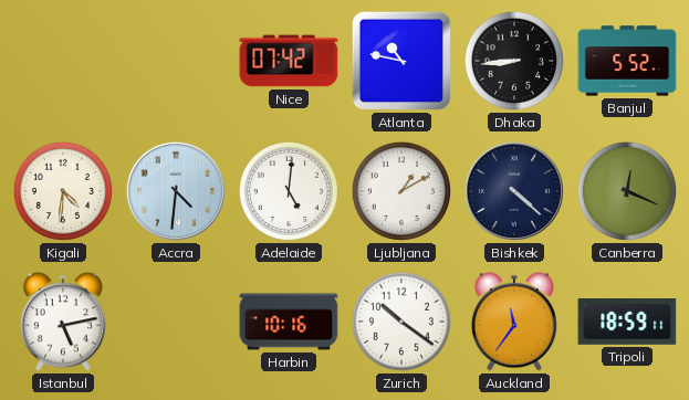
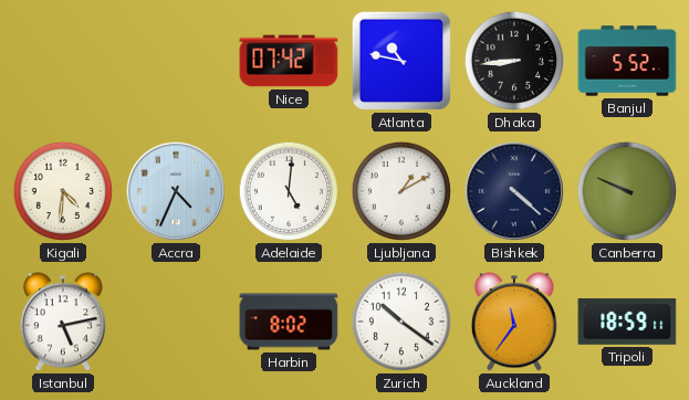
Accra: 4:31 -> 4:34 (176, 191)
Canberra: 12:19 -> 9:49 (627, 191)
Harbin: 10:16 -> 8:02 (289, 322)
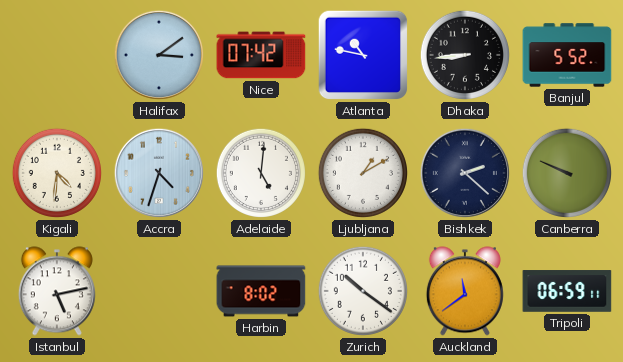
Halifax: none -> 3:09 (159, 55)
Accra: 4:34 -> 4:33 (159, 173)
Bishkek: 4:22 -> 2:22 (465, 173)
Auckland: 11:36 -> 11:39 (465, 291)
Tripoli: 18:59 -> 06:59 (567, 291)
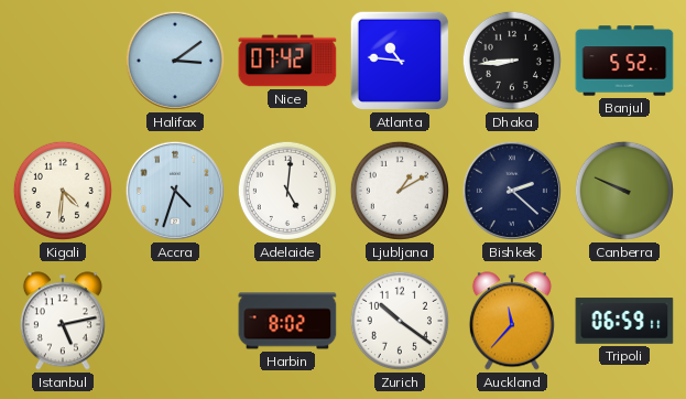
Atlanta: 10:47 -> 10:46 (400, 61)
Auckland: 11:39 -> 11:37 (512, 321)
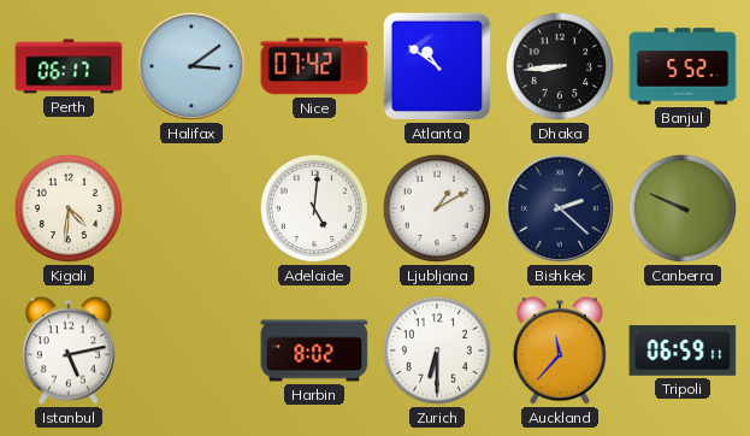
Perth: none -> 06:17 (69, 66)
Atlanta: 10:46 -> 10:51 (437, 66)
Accra: 4:33 -> none (175, 191)
Zurich: 10:21 -> 6:30 (437, 350)
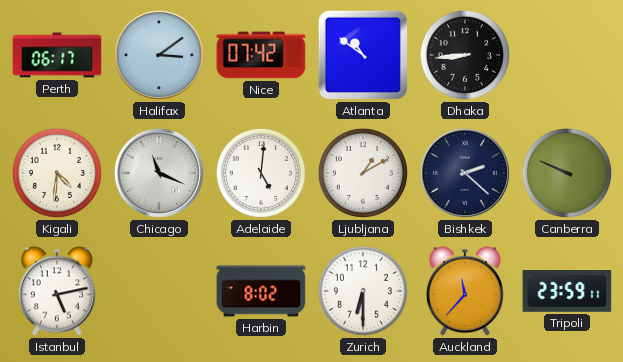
Banjul: 5:52 -> none (683, 66)
Chicago: none -> 11:19 (159, 173)
Tripoli: 06:59 -> 23:59 (567, 291)
